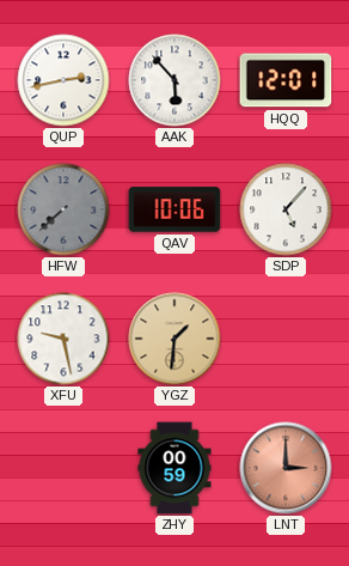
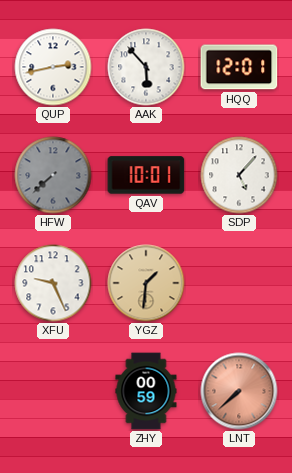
QAV: 10:06 -> 10:01 (146, 175)
XFU: 9:28 -> 9:26 (53, 283)
LNT: 3:00 -> 7:38 (239, 391)
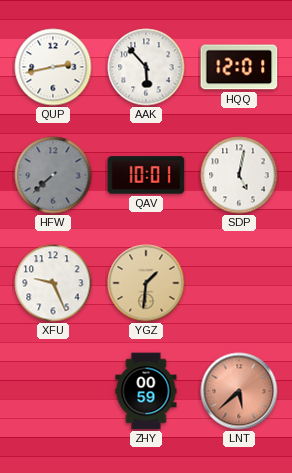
SDP: 5:07 -> 5:02 (239, 175)
LNT: 7:38 -> 5:38 (239, 391)
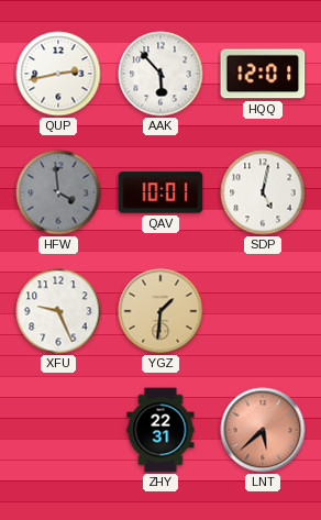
HFW: 7:38 -> 3:59 (58, 192)
ZHY: 00:59 -> 22:31 (160, 430)
